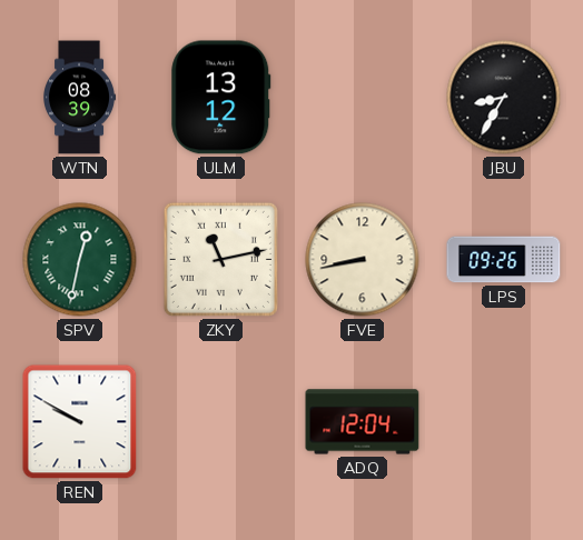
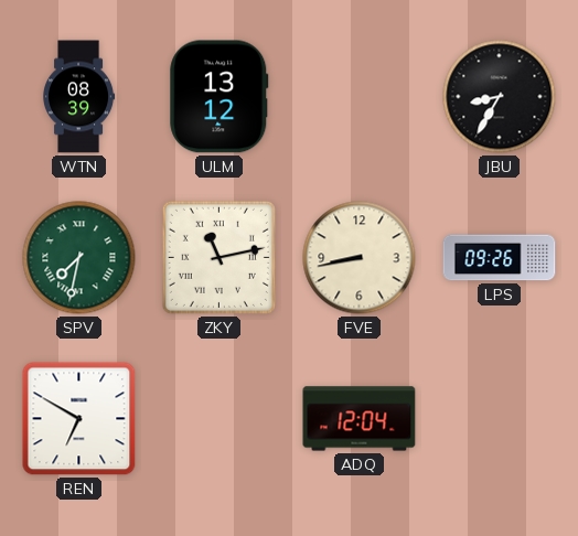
SPV: 12:32 -> 7:32 (79, 258)
REN: 9:50 -> 6:50 (79, 419)
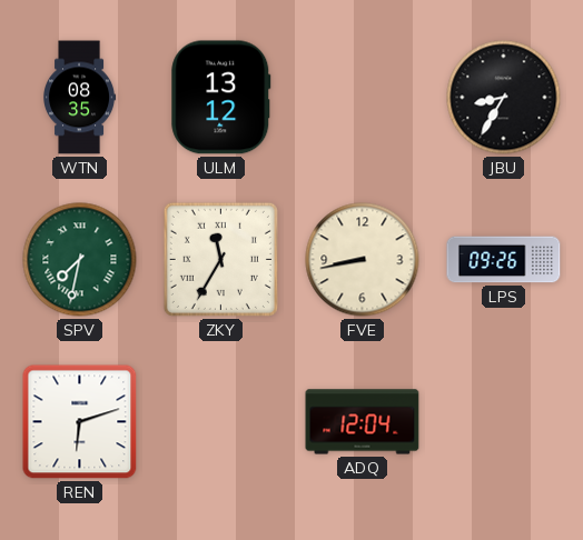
WTN: 08:39 -> 08:35 (80, 98)
ZKY: 11:13 -> 11:35 (220, 259)
REN: 6:50 -> 6:12 (80, 422)
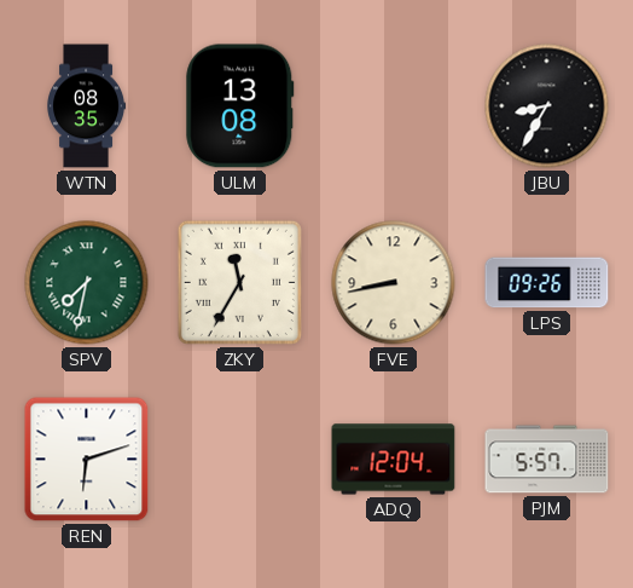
ULM: 13:12 -> 13:08 (240, 106)
PJM: none -> 5:57 (547, 460)
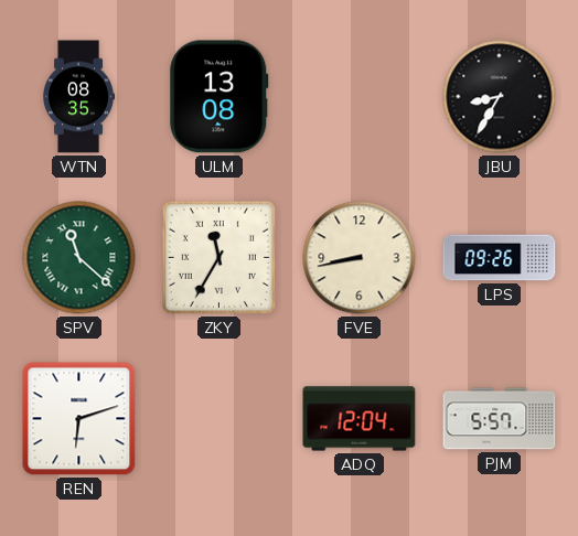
SPV: 7:32 -> 11:22 (79, 258)
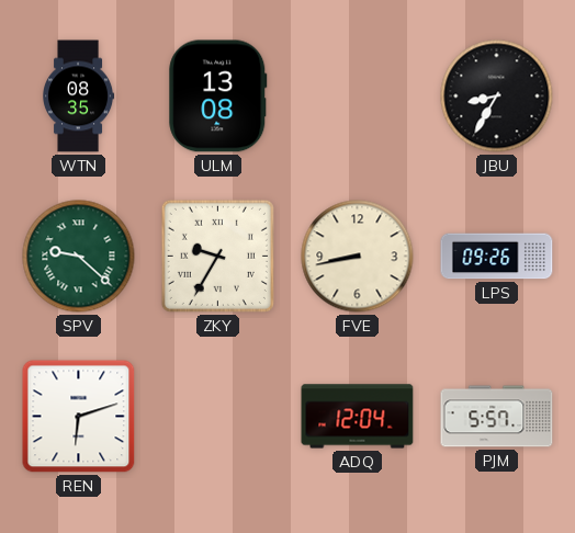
SPV: 11:22 -> 9:22 (79, 257)
ZKY: 11:35 -> 9:35 (217, 256)
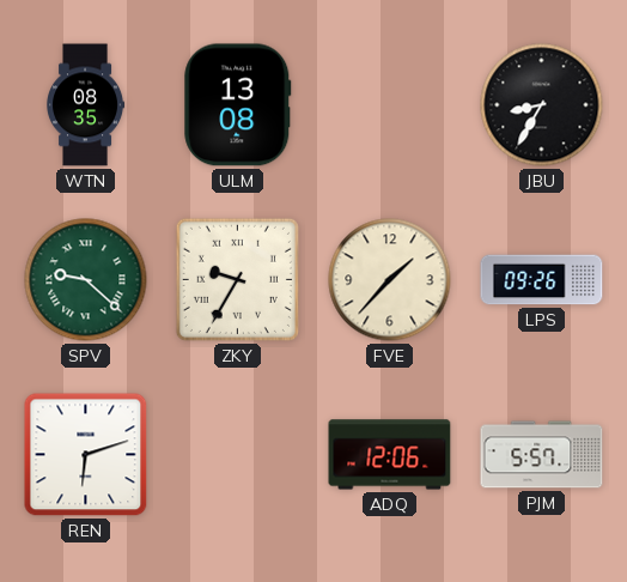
FVE: 8:43 -> 1:37 (390, 280)
ADQ: 12:04 -> 12:06 (390, 455)
